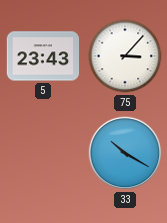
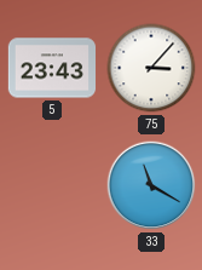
33: 10:20 -> 11:20 (151, 185)
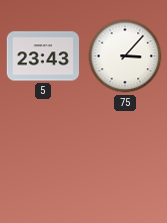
33: 11:20 -> none (151, 185)
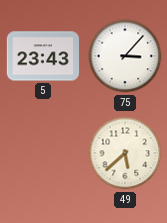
49: none -> 5:38 (125, 153)
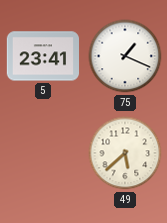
5: 23:43 -> 23:41 (43, 56)
75: 3:07 -> 1:19 (125, 56)
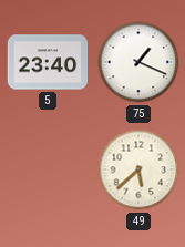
5: 23:41 -> 23:40 (48, 62)
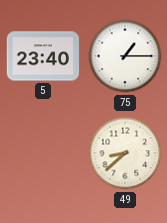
75: 1:19 -> 1:15 (125, 56)
49: 5:38 -> 8:38 (125, 153)
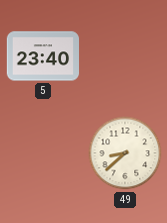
75: 1:15 -> none (125, 56)
